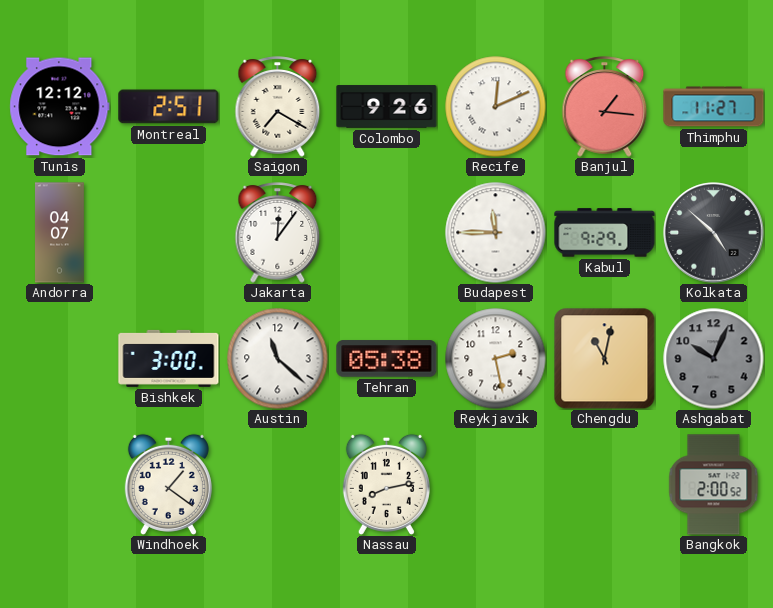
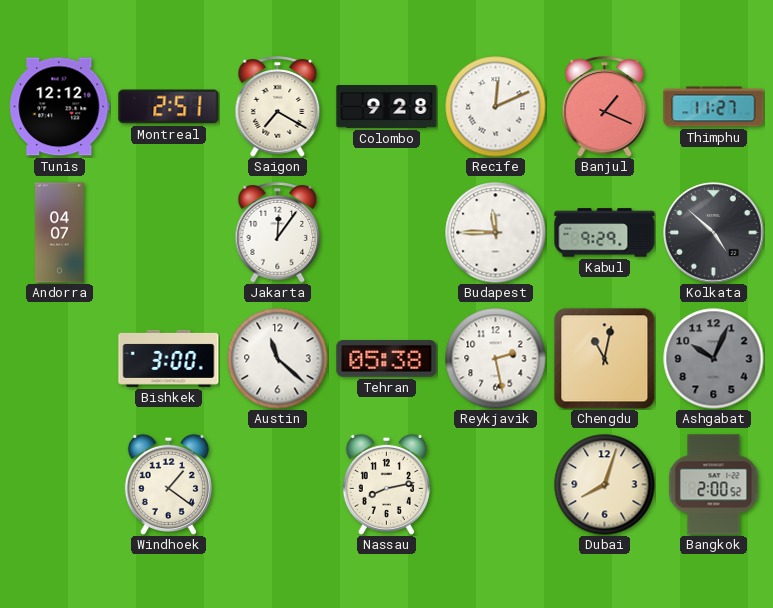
Colombo: 9:26 -> 9:28 (387, 107)
Banjul: 1:16 -> 1:19 (605, 107)
Dubai: none -> 8:03 (605, 485)
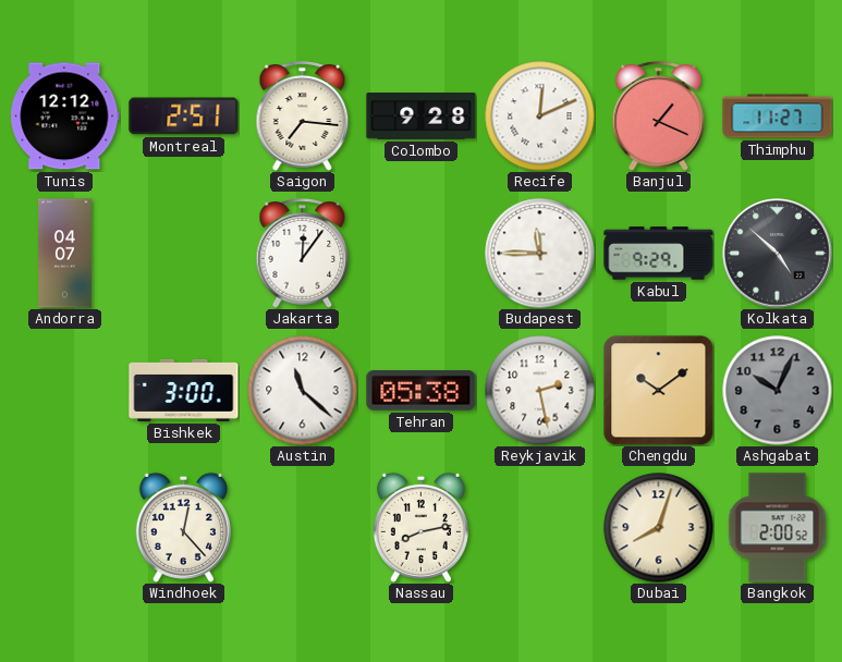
Saigon: 7:20 -> 7:16 (303, 117)
Chengdu: 11:02 -> 10:09 (658, 390)
Windhoek: 1:21 -> 12:23 (183, 527)
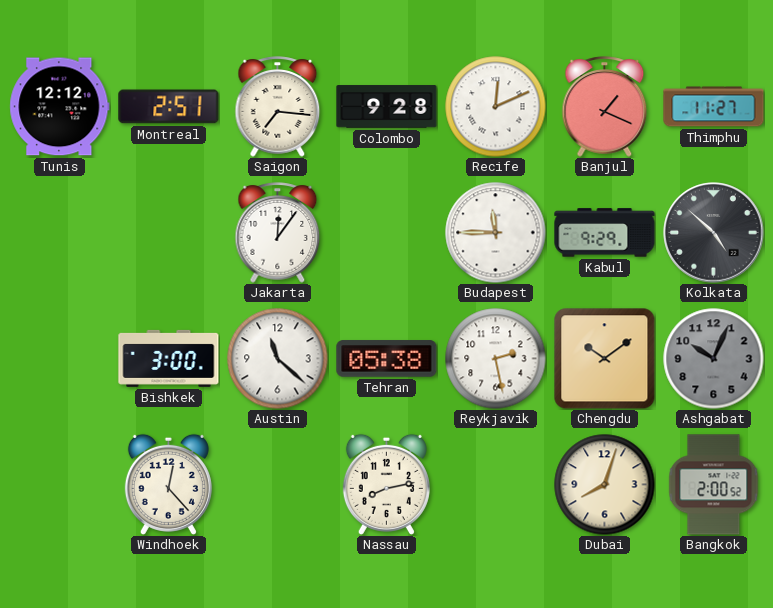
Andorra: 04:07 -> none (65, 254)
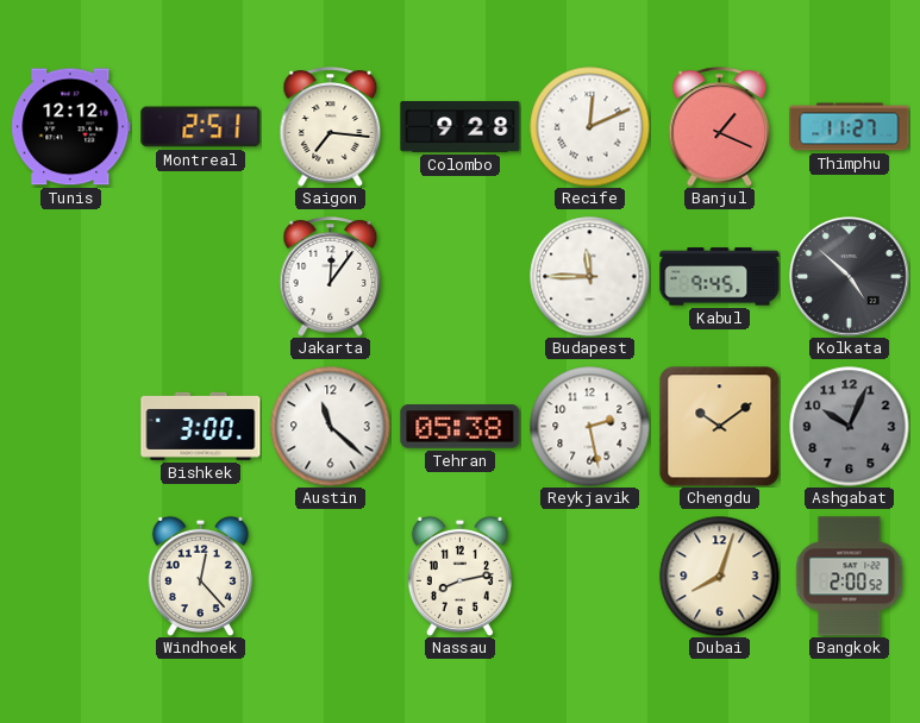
Kabul: 9:29 -> 9:45 (720, 277)
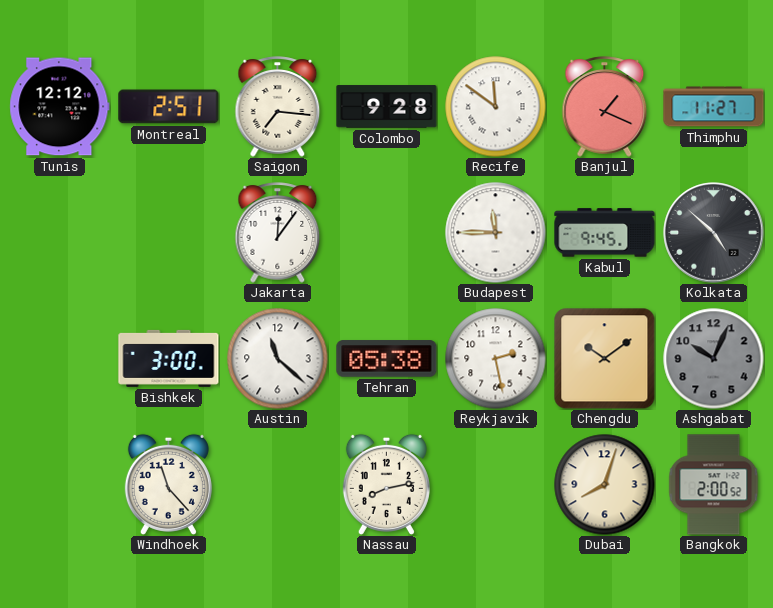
Recife: 12:11 -> 11:51 (496, 107)
Windhoek: 12:23 -> 11:23 (168, 484)
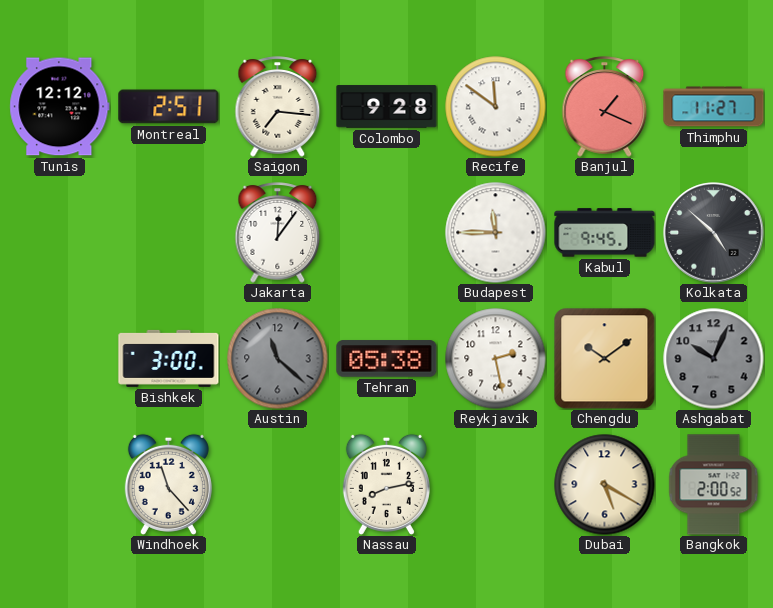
Austin dial: white -> grey (278, 359)
Dubai: 8:03 -> 5:20 (605, 485)
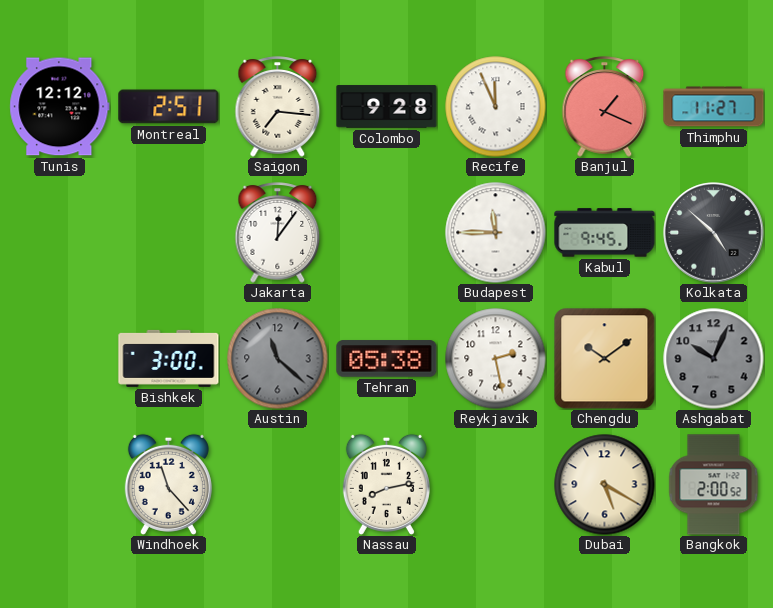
Recife: 11:51 -> 11:56 (496, 107)
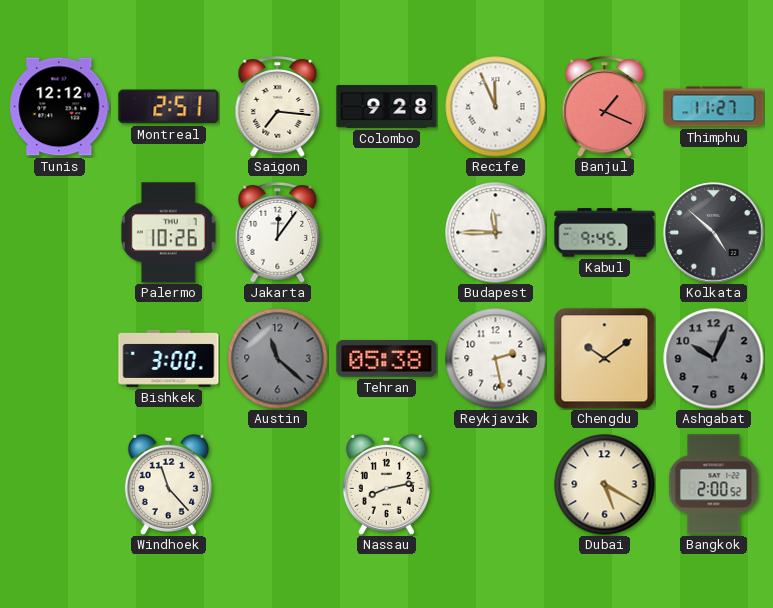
Palermo: none -> 10:26 (169, 233)
